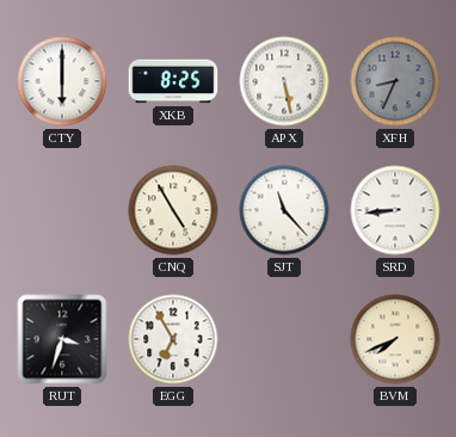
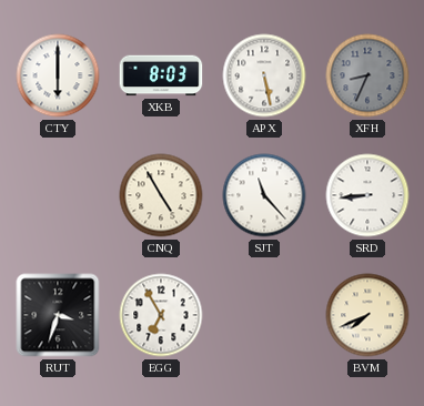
XKB: 8:25 -> 8:03 (161, 75)
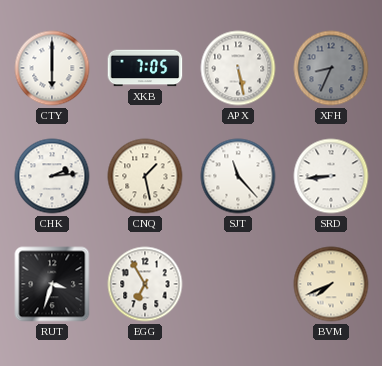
XKB: 8:03 -> 7:05 (145, 68)
CHK: none -> 2:14 (52, 176)
CNQ: 4:55 -> 1:28 (145, 176)
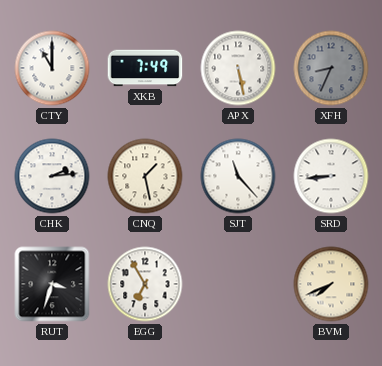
CTY: 6:00 -> 11:00 (52, 68)
XKB: 7:05 -> 7:49 (145, 68)
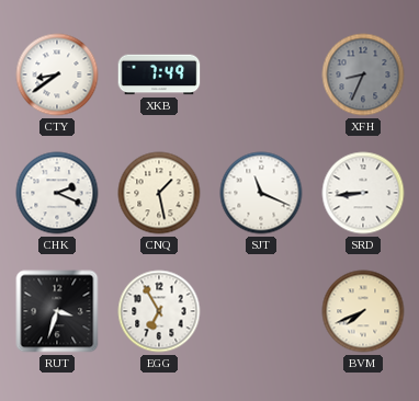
CTY: 11:00 -> 8:39 (57, 75)
APX: 5:28 -> none (238, 68)
CHK: 2:14 -> 2:19 (57, 193)
SJT: 11:23 -> 11:19 (261, 193)
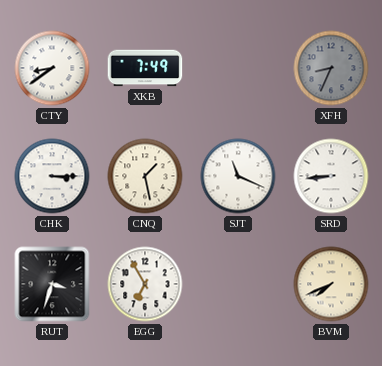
CHK: 2:19 -> 3:15 (52, 176)
